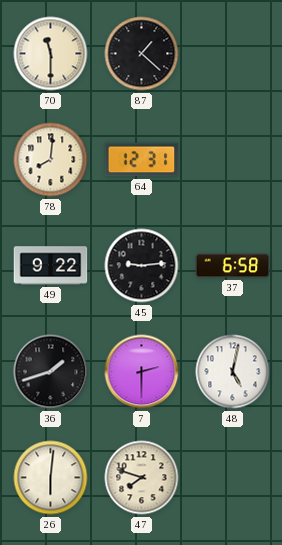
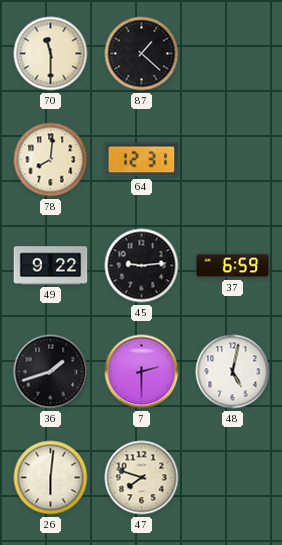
37: 6:58 -> 6:59 (233, 266)
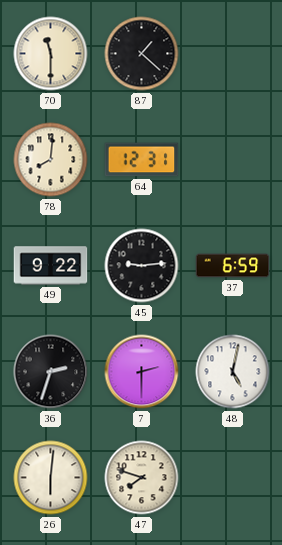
36: 1:42 -> 2:33 (51, 372)
